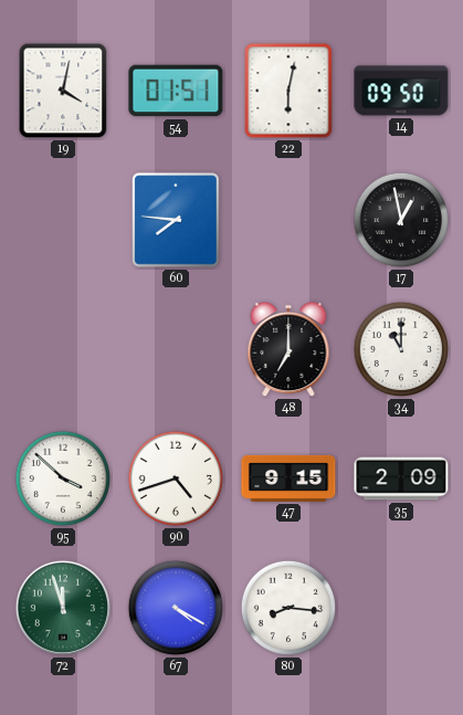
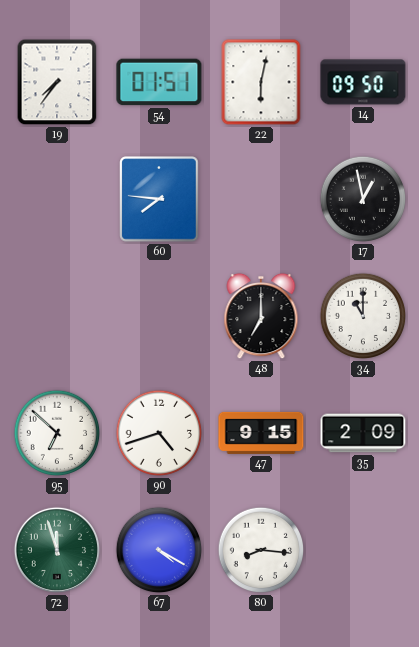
19: 4:02 -> 7:36 (57, 82)
95: 3:52 -> 6:52 (57, 433)
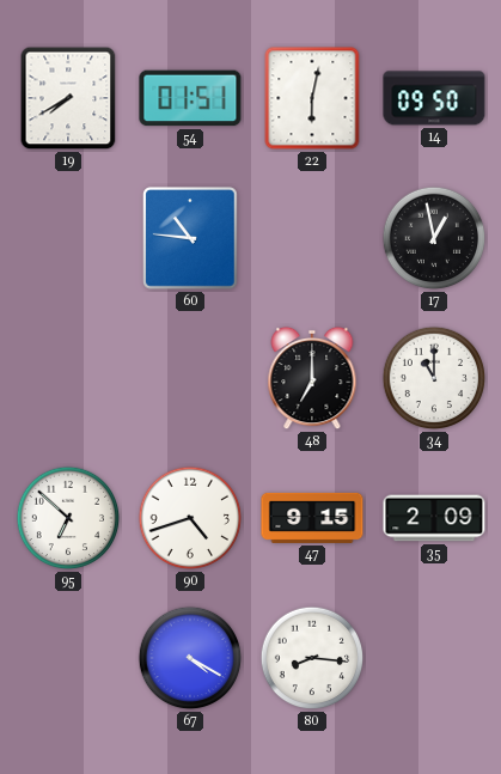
19: 7:36 -> 7:40 (68, 98)
60: 7:46 -> 10:46 (190, 238)
72: 11:57 -> none (57, 550)
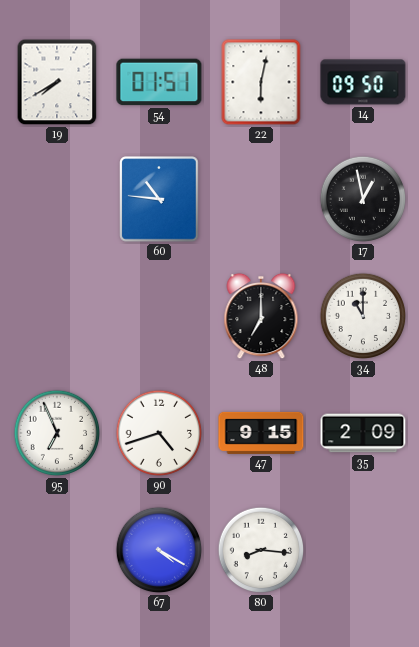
95: 6:52 -> 6:56 (57, 433)
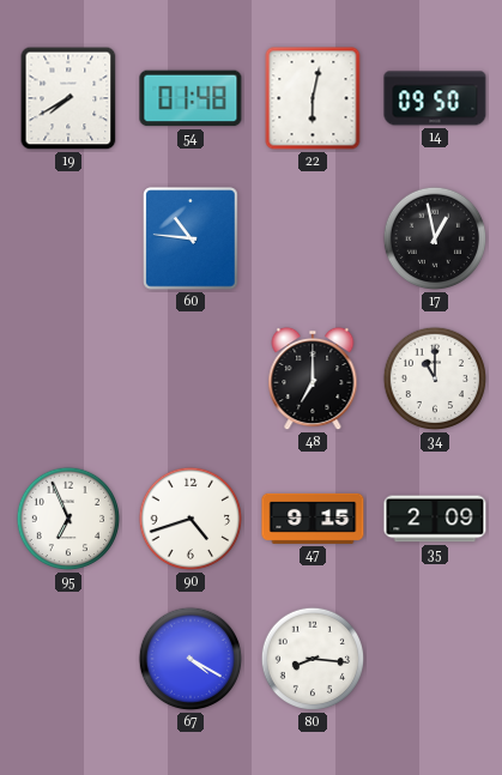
54: 01:51 -> 01:48 (190, 98)
